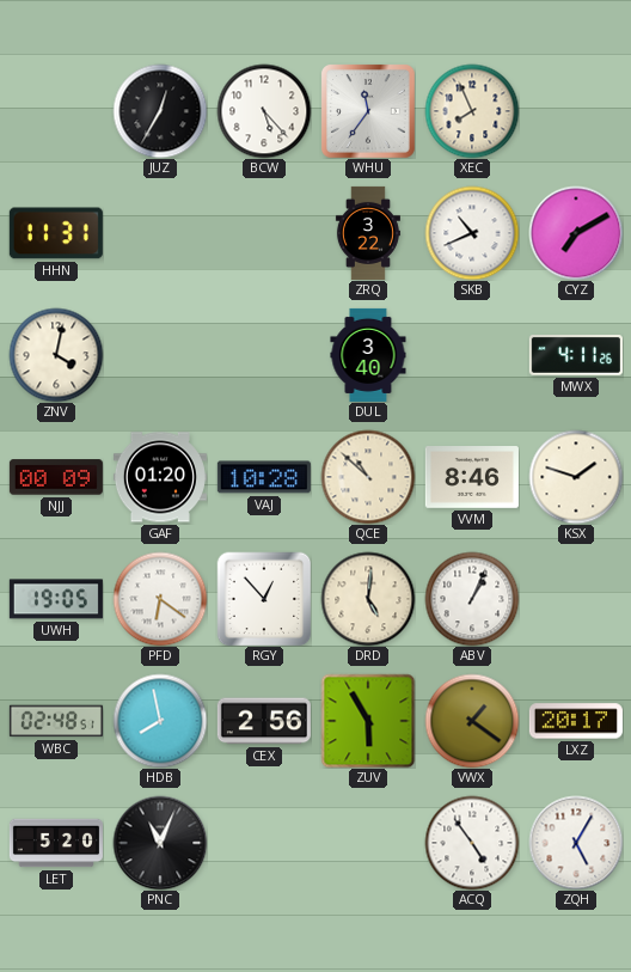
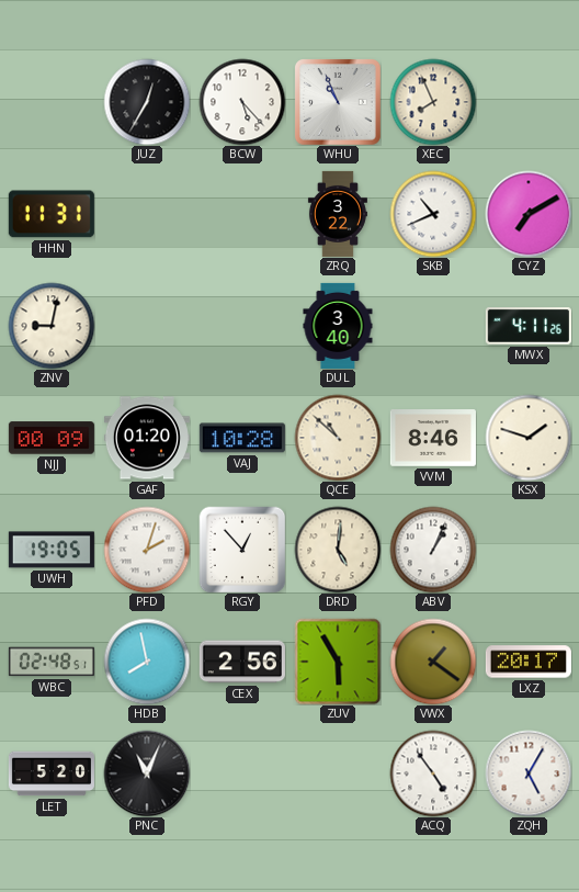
WHU: 11:36 -> 10:56 (338, 102)
ZNV: 4:02 -> 9:02 (52, 326)
PFD: 6:21 -> 2:03 (147, 550)
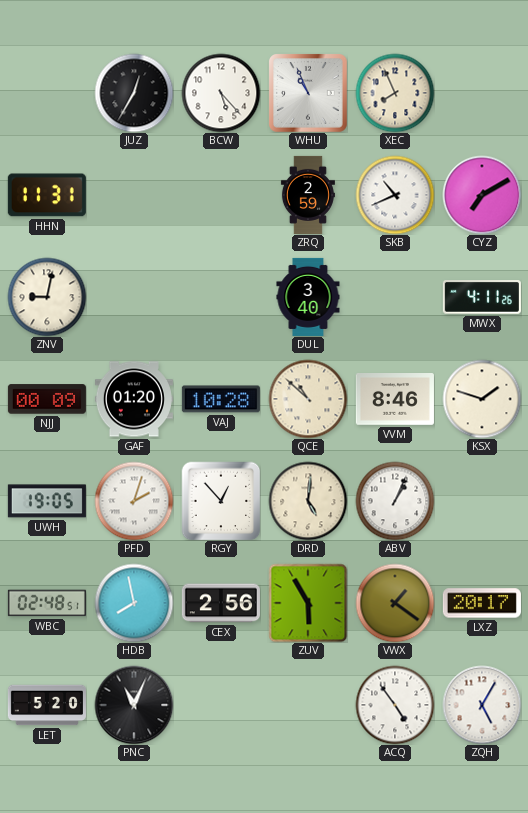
ZRQ: 3:22 -> 2:59 (308, 195)
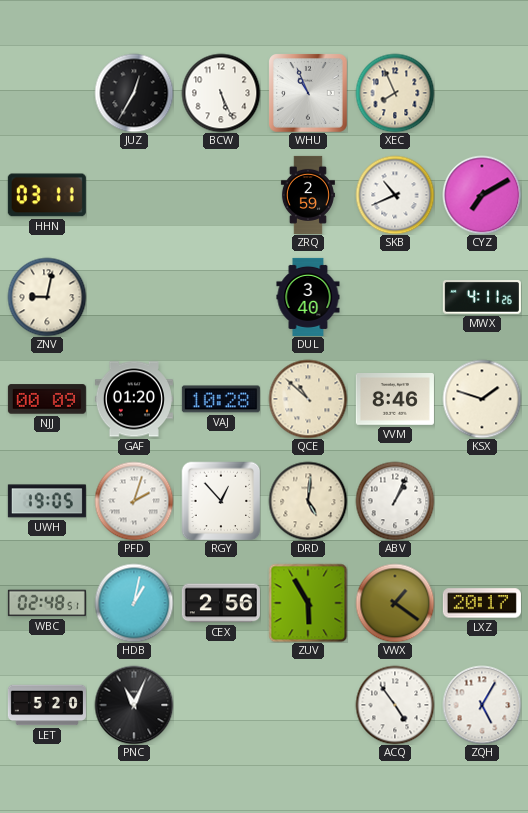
BCW: 5:23 -> 5:26 (221, 93)
HHN: 11:31 -> 03:11 (47, 195)
HDB: 7:58 -> 1:02 (134, 603)
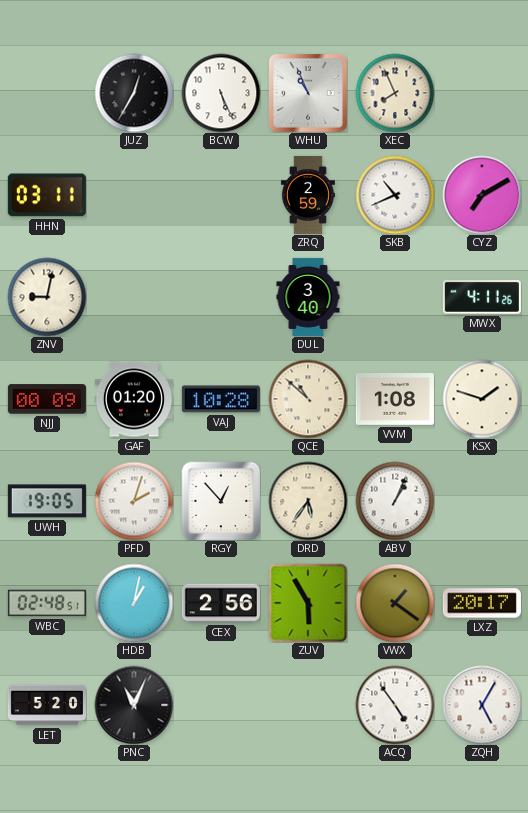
VVM: 8:46 -> 1:08 (395, 400)
DRD: 5:01 -> 5:36 (308, 501)
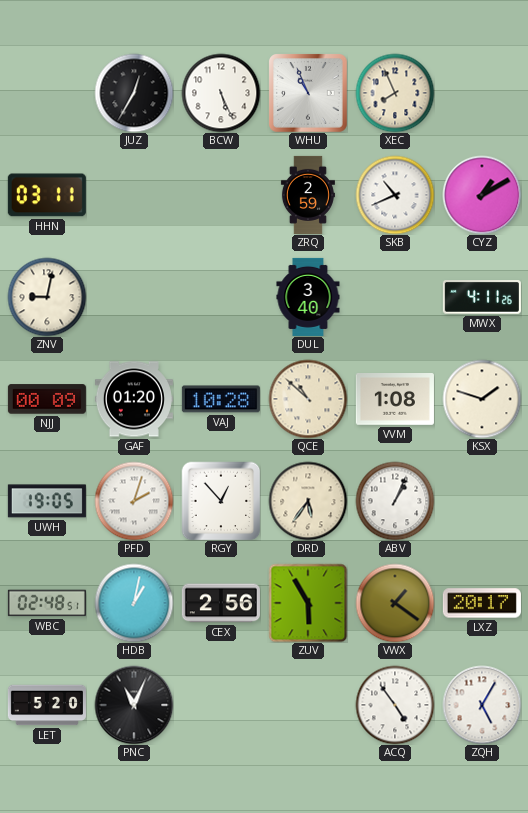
CYZ: 7:10 -> 1:10 (482, 195)
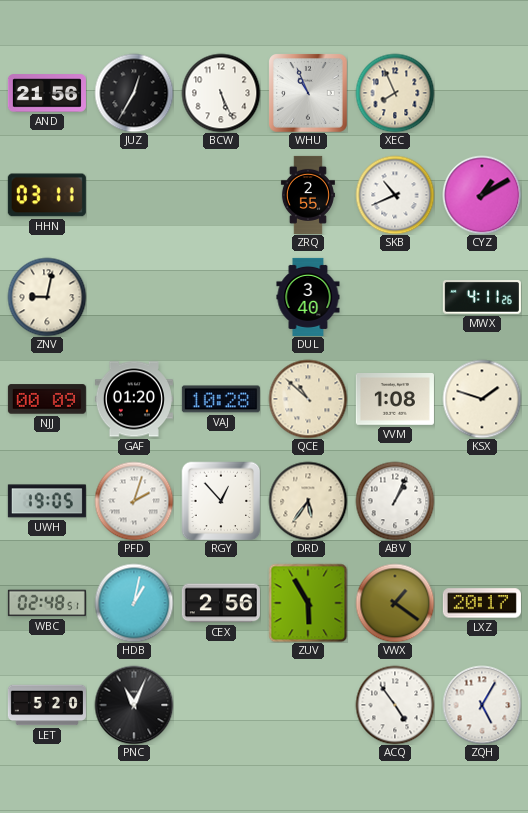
AND: none -> 21:56 (47, 93)
ZRQ: 2:59 -> 2:55 (308, 195)
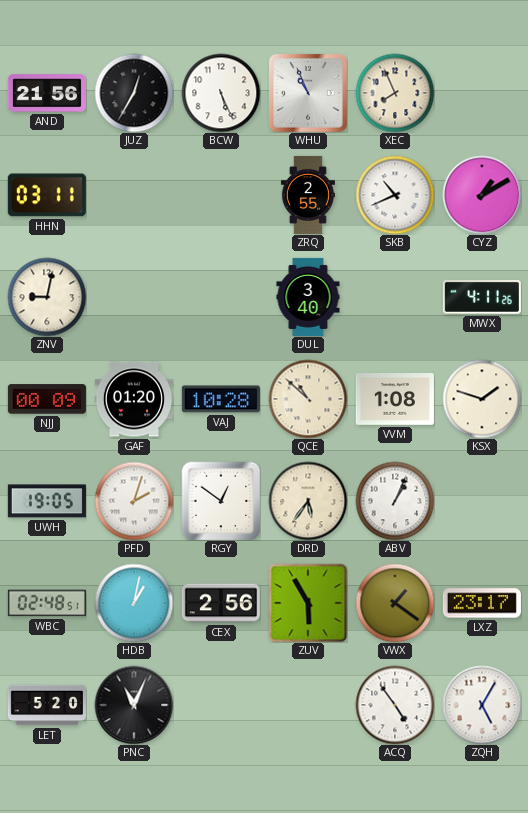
RGY: 12:53 -> 12:51 (221, 501)
LXZ: 20:17 -> 23:17 (482, 603)
